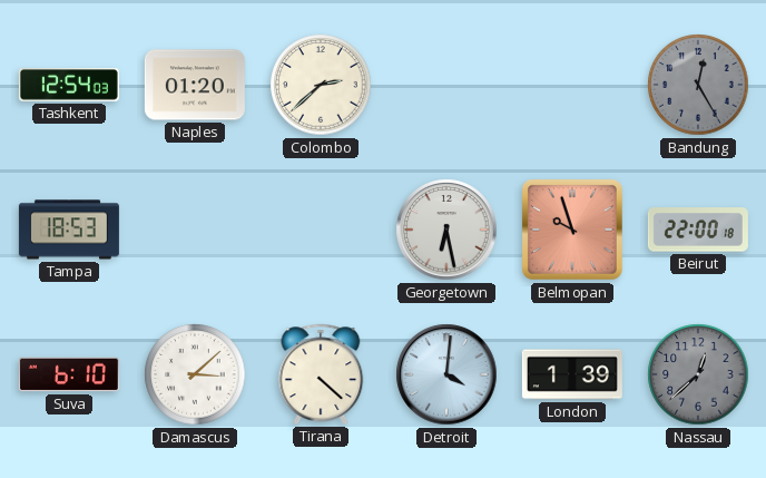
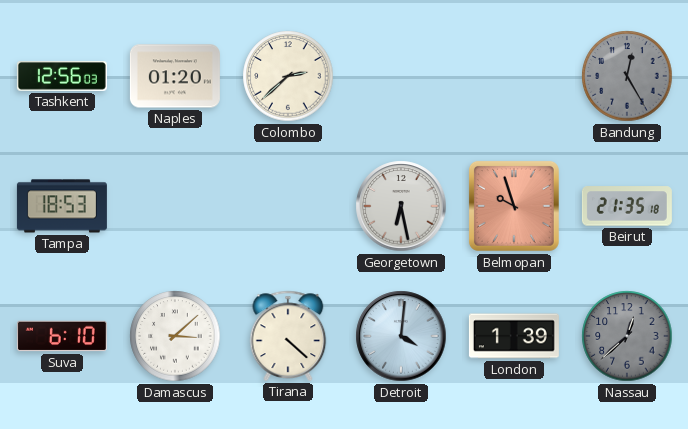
Tashkent: 12:54 -> 12:56 (62, 77)
Beirut: 22:00 -> 21:35 (627, 206)
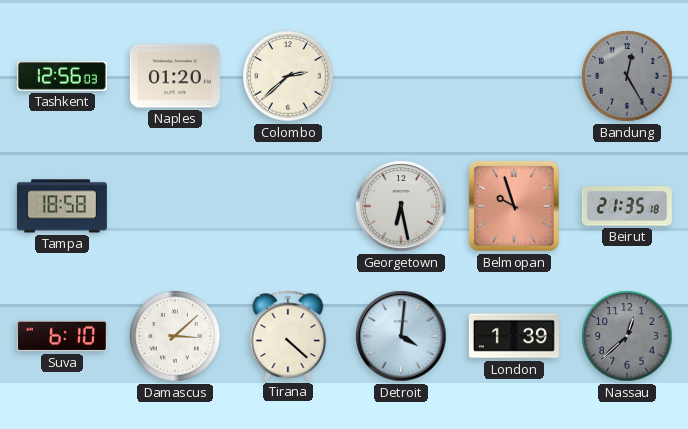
Tampa: 18:53 -> 18:58 (62, 206)
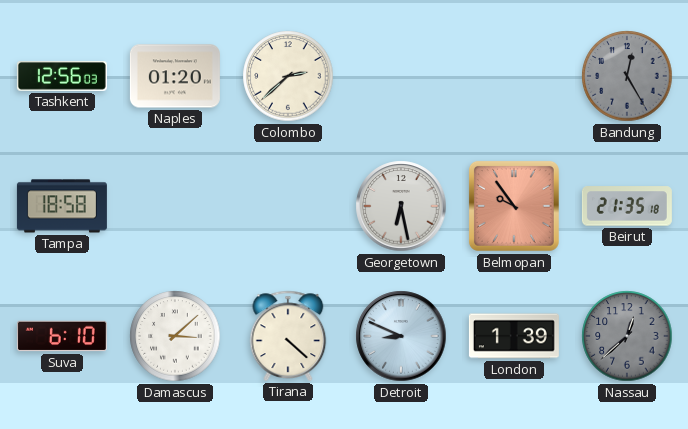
Belmopan: 9:57 -> 9:54 (514, 206)
Detroit: 4:01 -> 8:49 (401, 336)
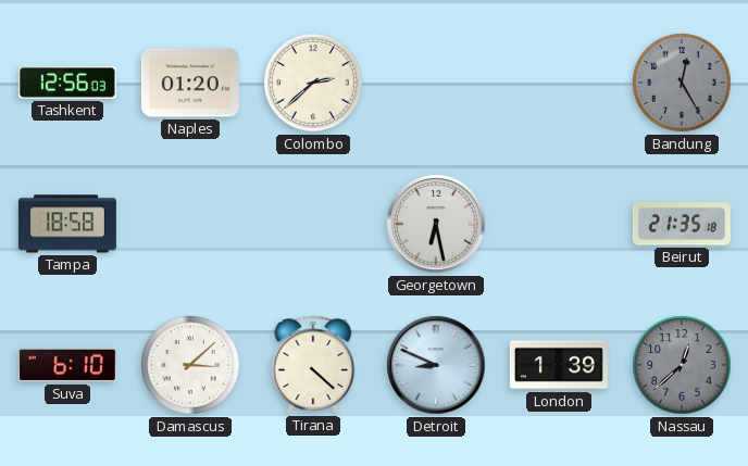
Belmopan: 9:54 -> none (514, 206)
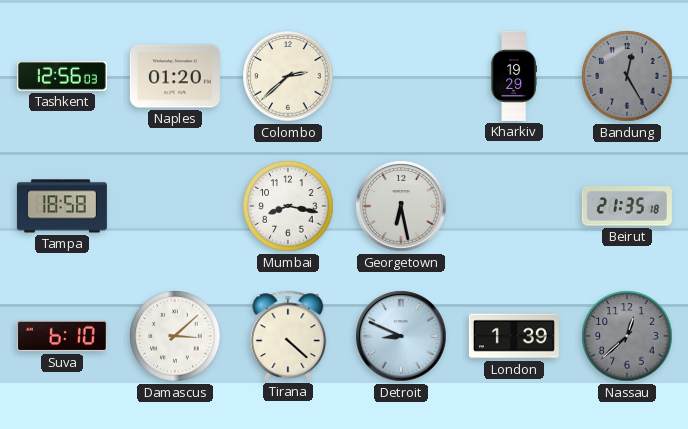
Kharkiv: none -> 19:29 (514, 76)
Mumbai: none -> 8:17 (288, 206)
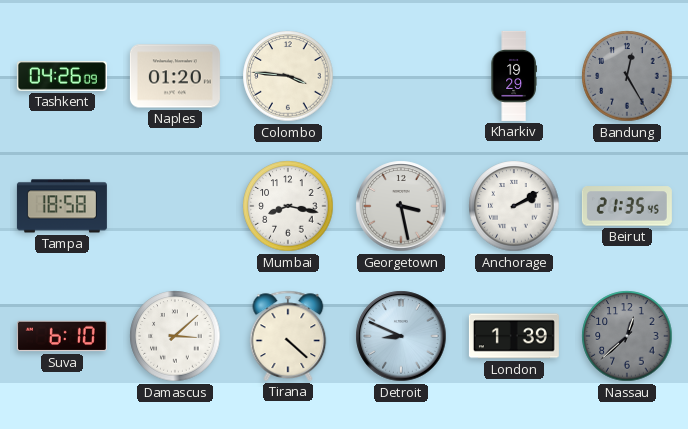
Tashkent: 12:56 -> 04:26 (62, 77)
Colombo: 2:38 -> 3:46 (288, 76)
Georgetown: 6:28 -> 3:28 (401, 206)
Anchorage: none -> 2:10 (514, 206)
Beirut: 21:35:18 -> 21:35:45 (627, 206)
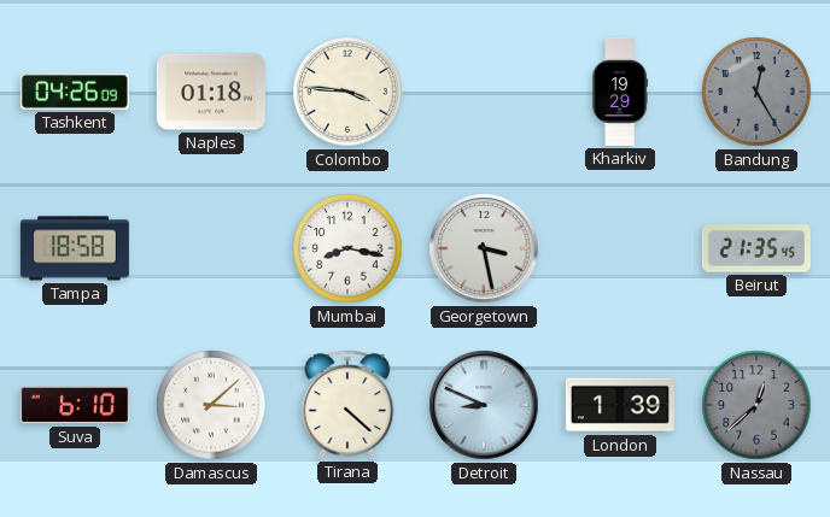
Naples: 01:20 -> 01:18 (211, 92)
Anchorage: 2:10 -> none (514, 206)
